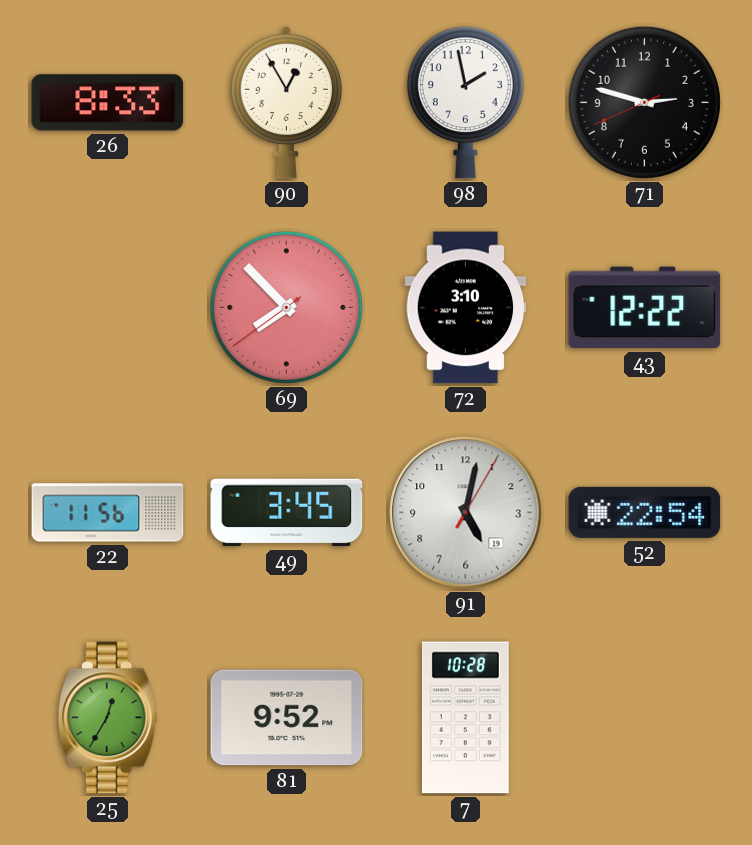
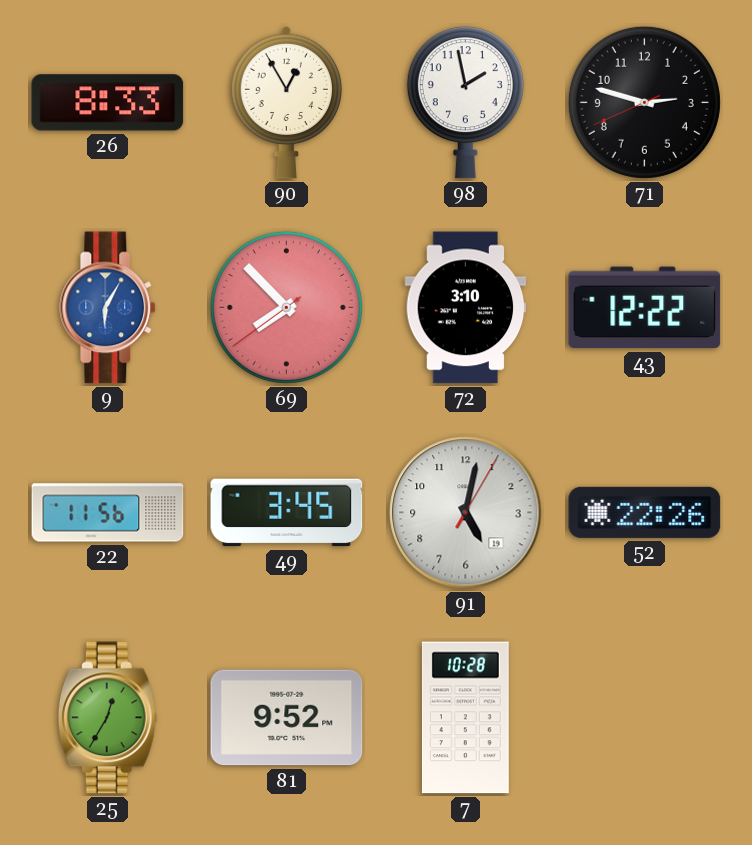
9: none -> 6:05 (108, 308)
52: 22:54 -> 22:26 (645, 512)
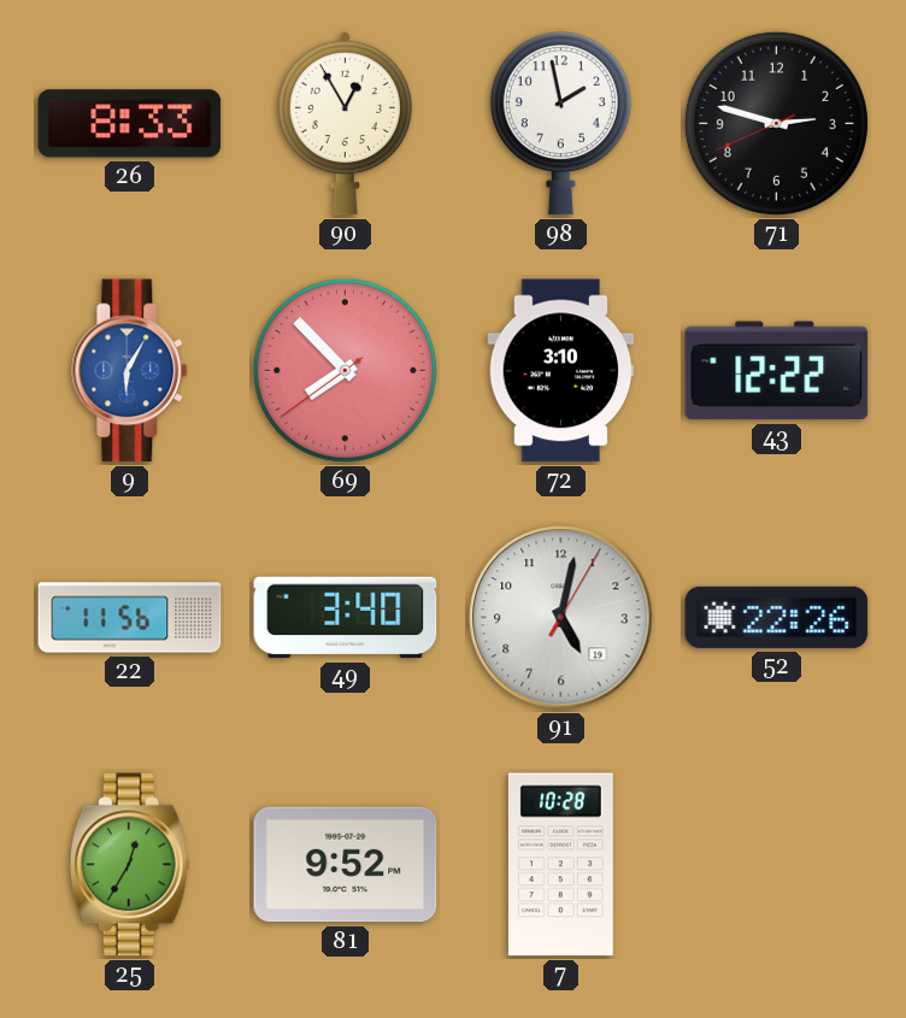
49: 3:45 -> 3:40 (346, 618)
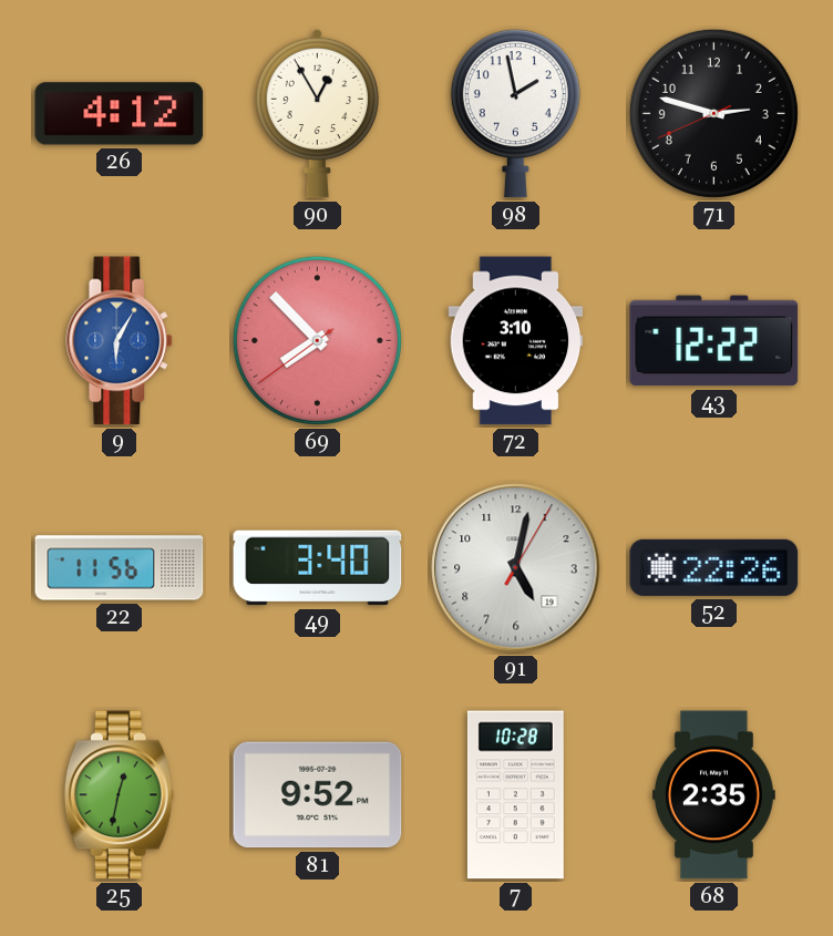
26: 8:33 -> 4:12 (120, 114)
25: 12:35 -> 12:32 (119, 795)
68: none -> 2:35 (713, 795)
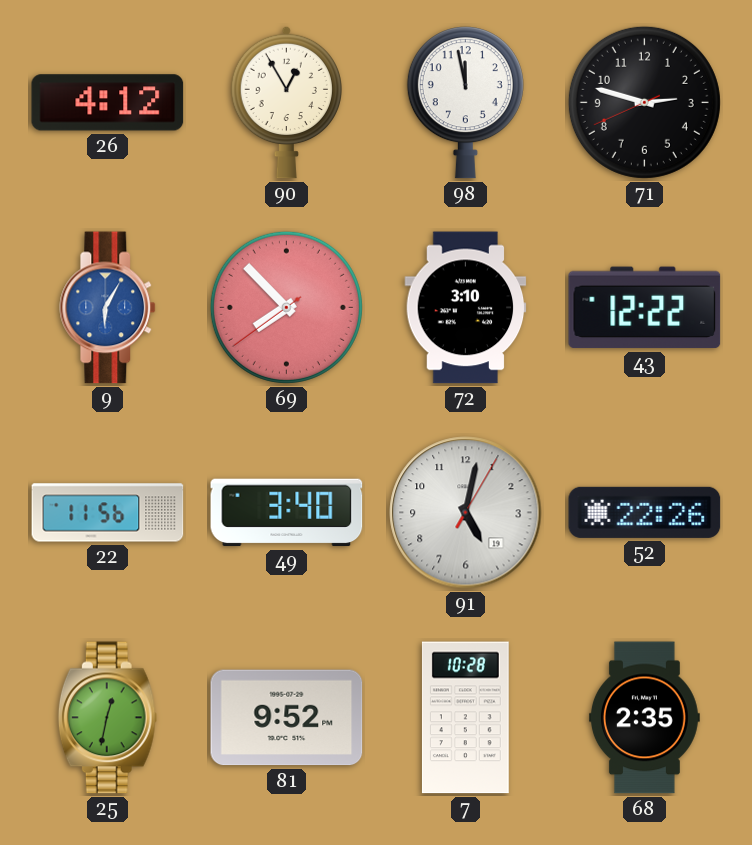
98: 1:58 -> 11:58 (465, 103)
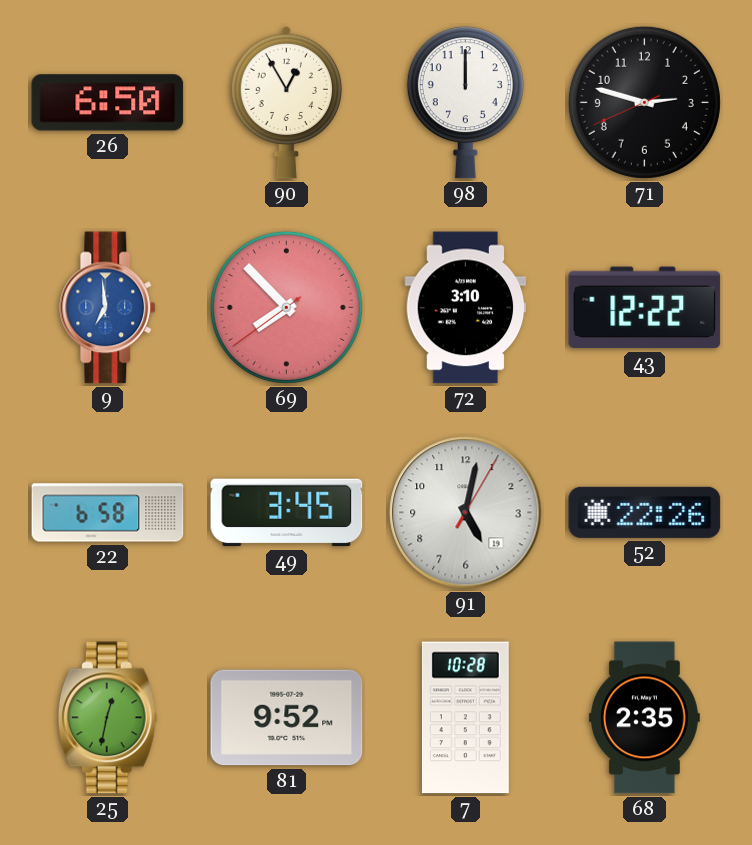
26: 4:12 -> 6:50 (108, 103)
98: 11:58 -> 12:00 (465, 103)
9: 6:05 -> 6:59 (108, 308)
22: 11:56 -> 6:58 (108, 513)
49: 3:40 -> 3:45 (287, 513)
